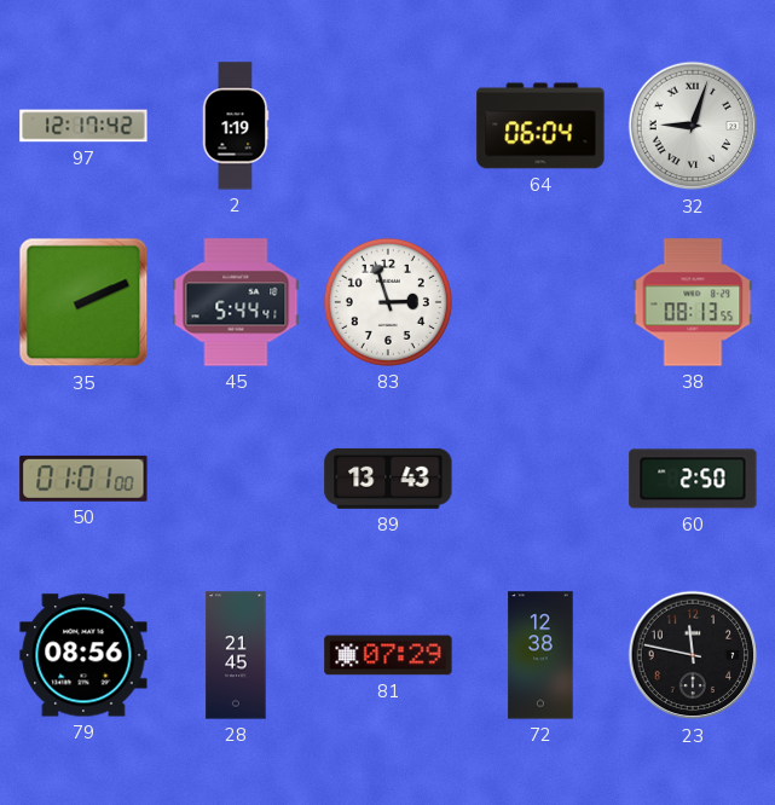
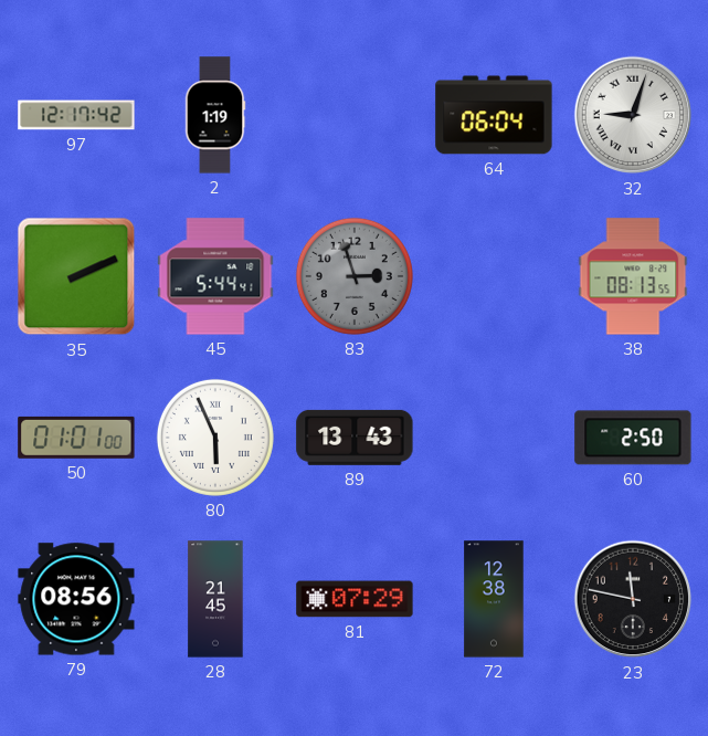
83 dial: white -> grey (355, 276)
80: none -> 5:56 (215, 438)
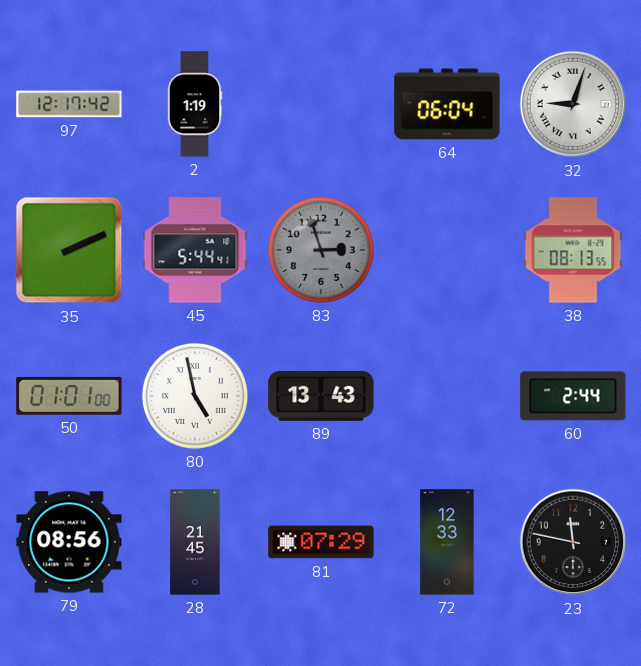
80: 5:56 -> 4:58 (195, 396)
60: 2:50 -> 2:44 (573, 396)
72: 12:38 -> 12:33 (447, 542)
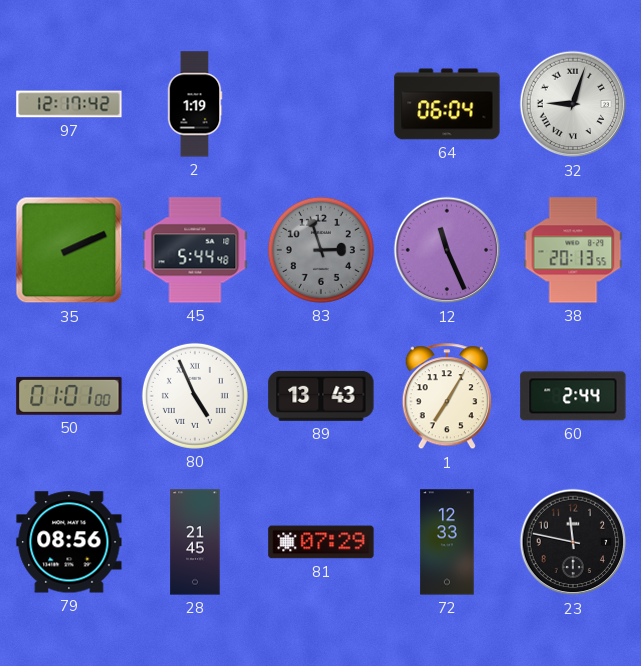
45: 5:44:41 -> 5:44:48 (195, 250)
12: none -> 11:26 (447, 250)
38: 08:13 -> 20:13 (573, 250)
80: 4:58 -> 4:56 (195, 396)
1: none -> 7:05 (447, 397)
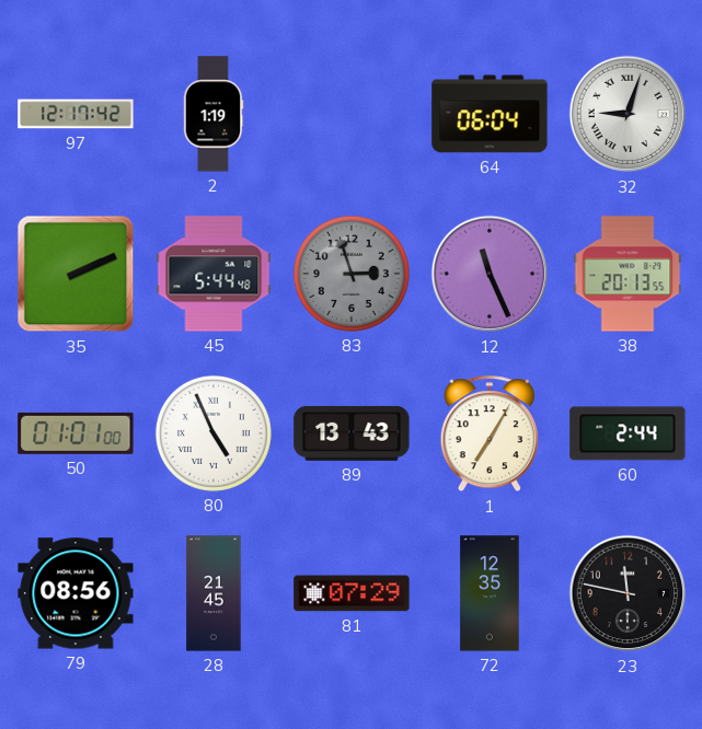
72: 12:33 -> 12:35 (490, 593)
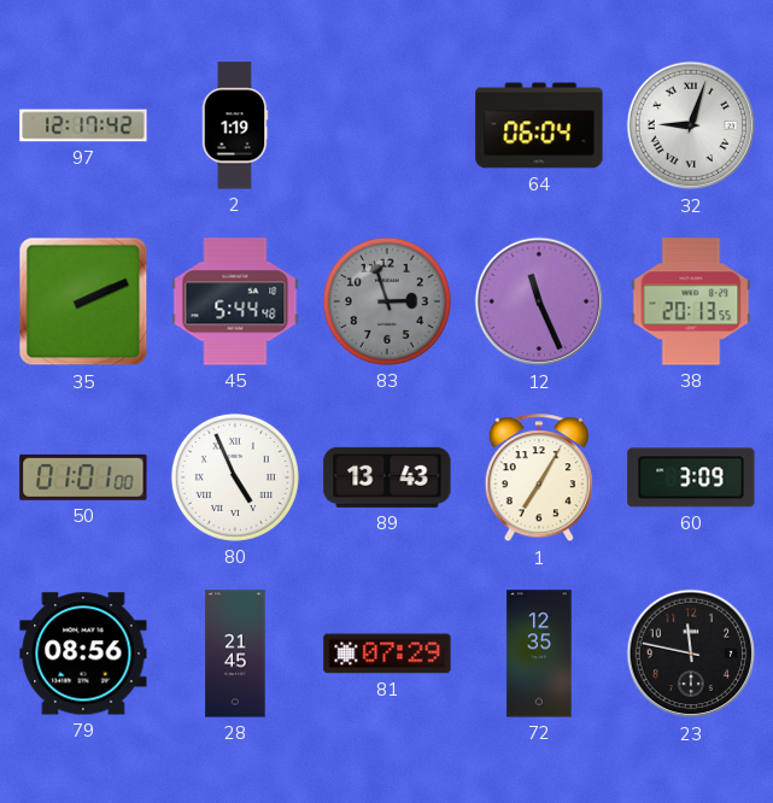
60: 2:44 -> 3:09 (691, 477)
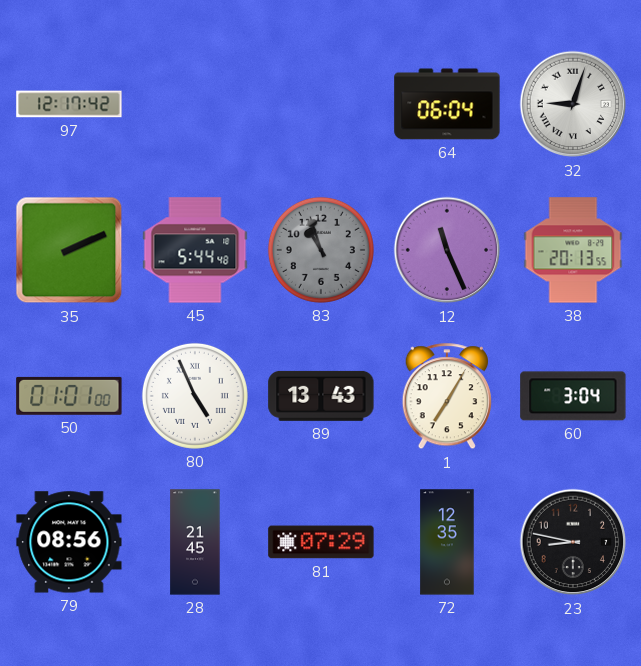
2: 1:19 -> none (235, 125)
83: 2:57 -> 10:57 (321, 250)
60: 3:09 -> 3:04 (573, 396)
23: 11:47 -> 8:47 (573, 542)
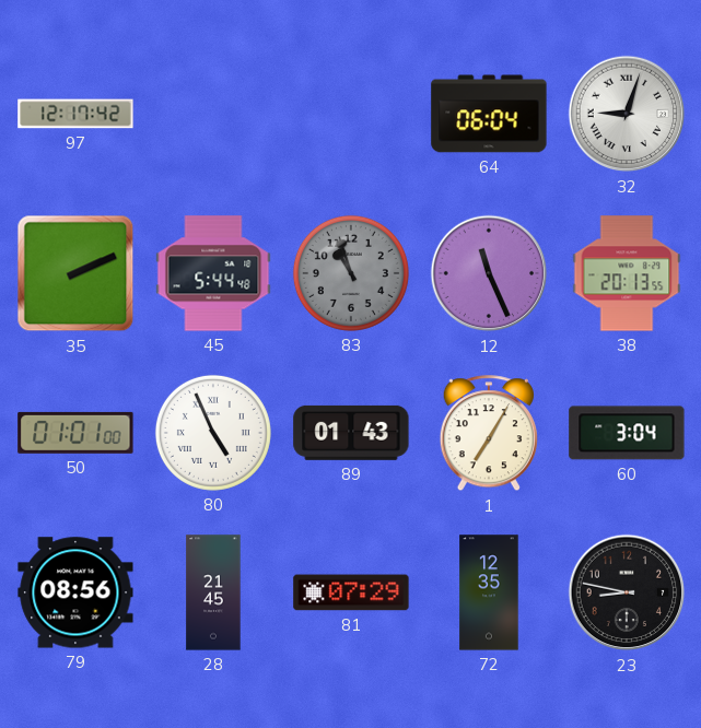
89: 13:43 -> 01:43 (351, 433)
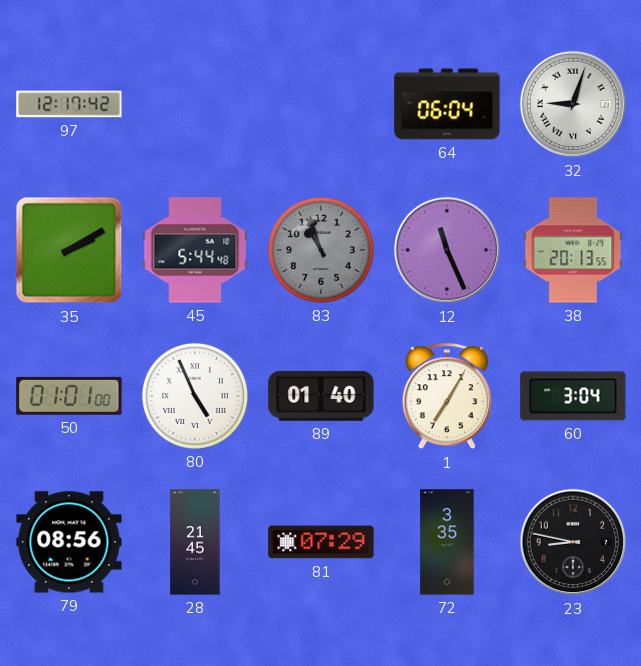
35: 2:11 -> 2:10 (69, 250)
89: 01:43 -> 01:40 (321, 396)
72: 12:35 -> 3:35 (447, 542)
